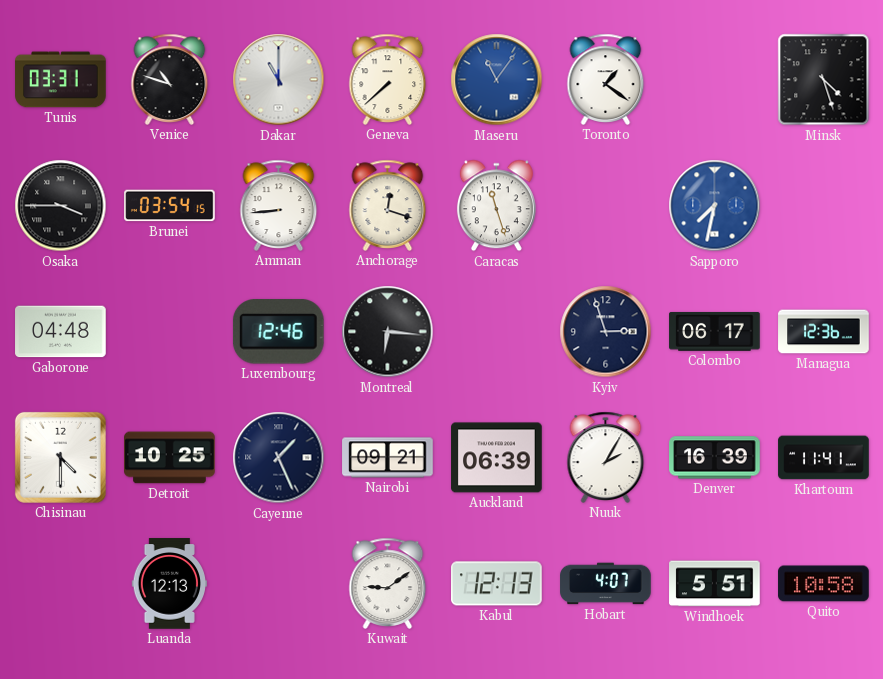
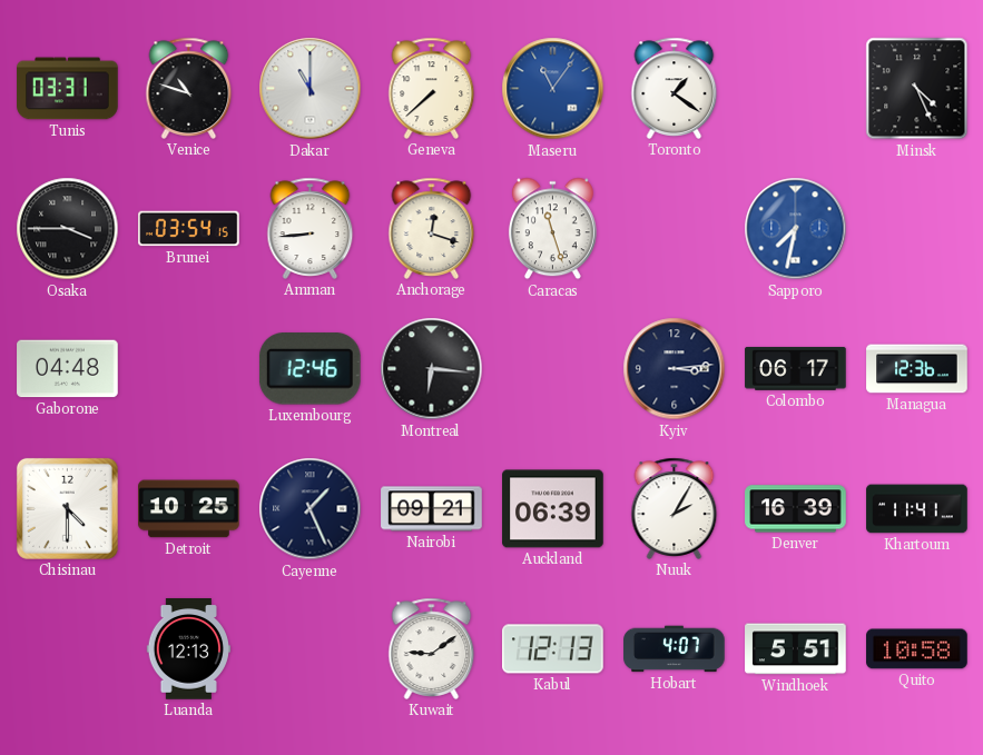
Minsk: 4:27 -> 4:26 (917, 89)
Kyiv: 2:57 -> 3:14 (675, 369)
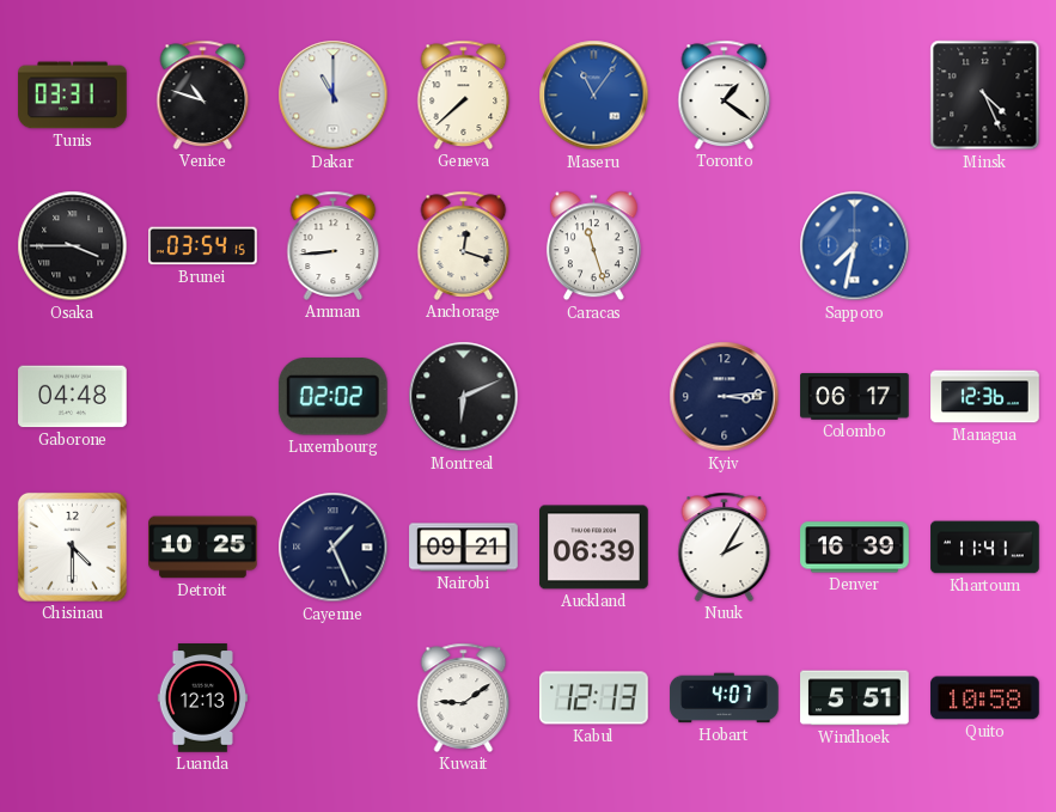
Luxembourg: 12:46 -> 02:02 (332, 397)
Montreal: 6:16 -> 6:11 (464, 397)
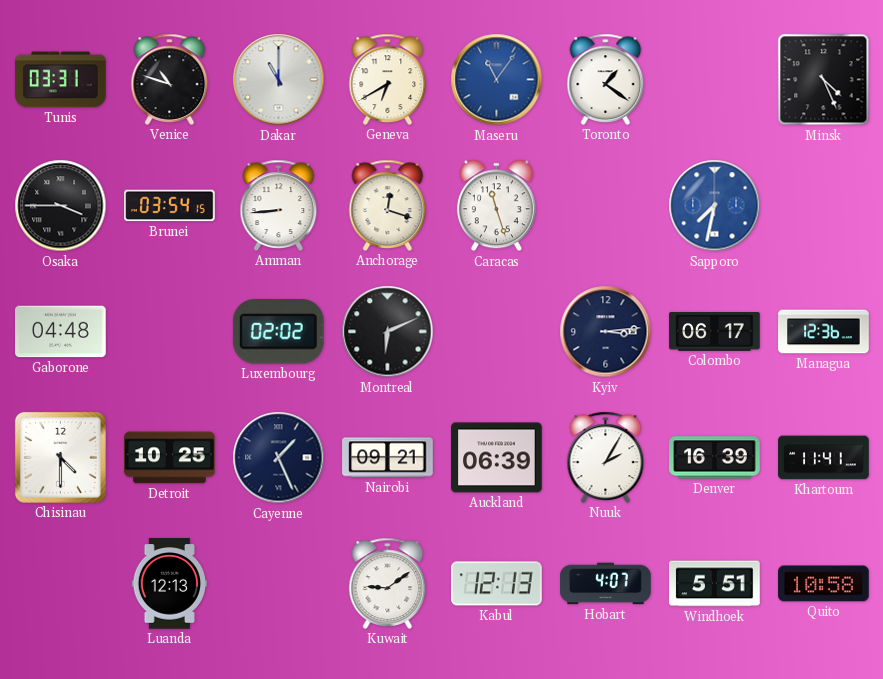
Geneva: 7:38 -> 6:40 (388, 79)
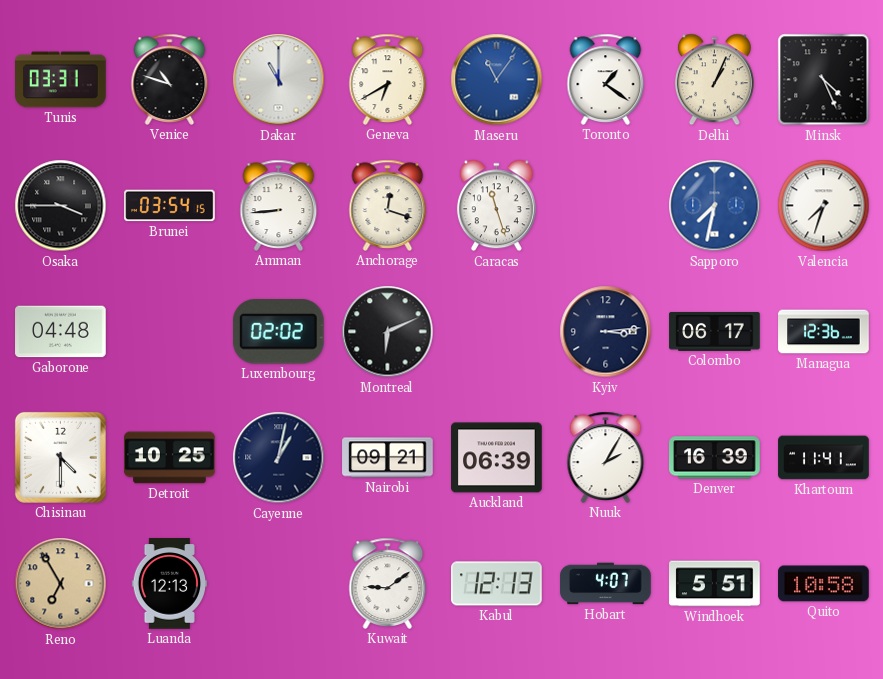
Delhi: none -> 1:04 (714, 80)
Valencia: none -> 7:33 (824, 206)
Cayenne: 1:26 -> 1:02 (279, 458)
Reno: none -> 6:55 (61, 584)
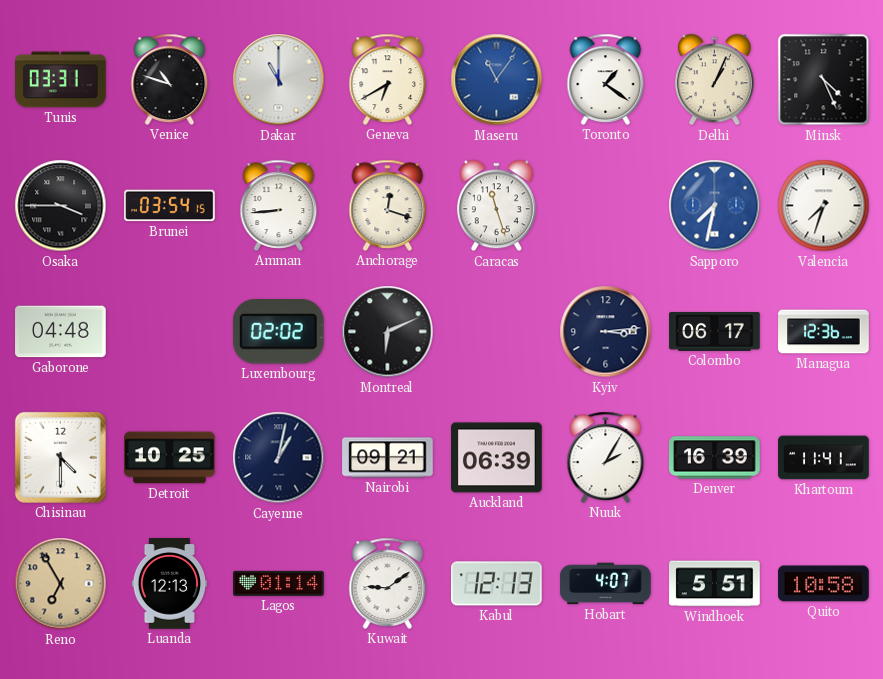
Lagos: none -> 01:14 (279, 583)
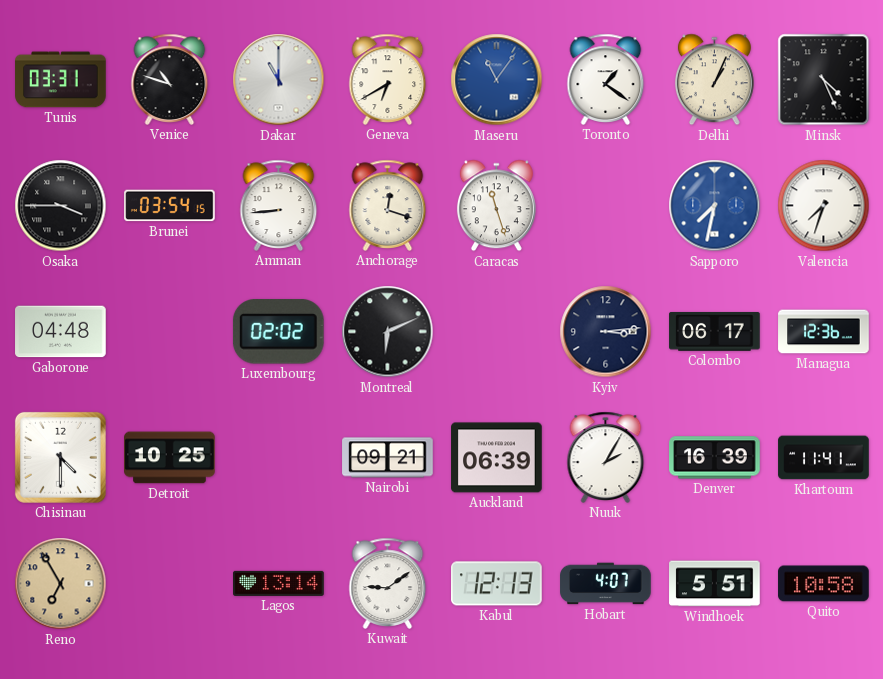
Cayenne: 1:02 -> none (279, 458)
Luanda: 12:13 -> none (170, 584)
Lagos: 01:14 -> 13:14 (279, 583)
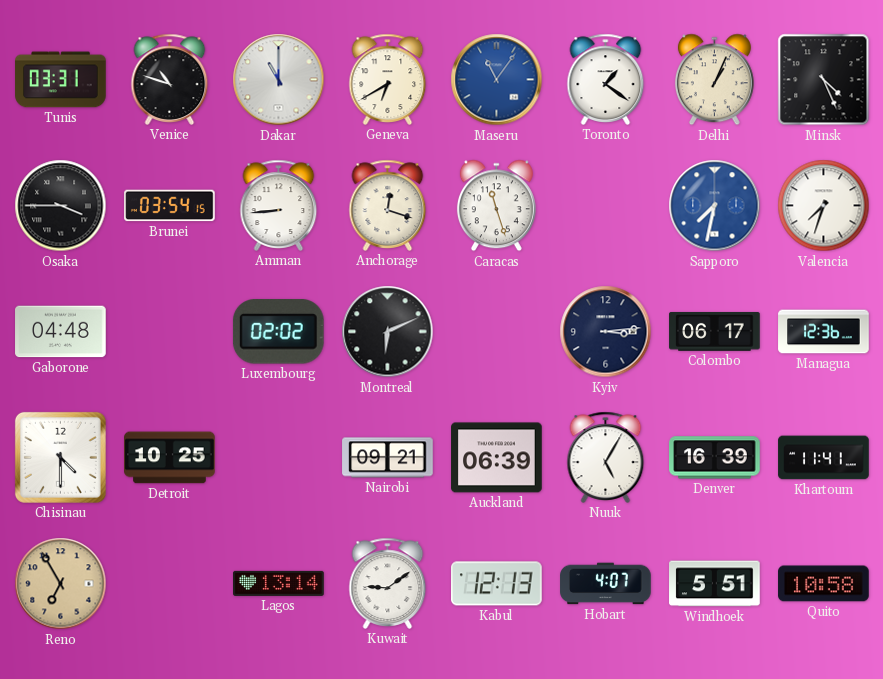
Nuuk: 2:05 -> 5:05 (606, 457)
